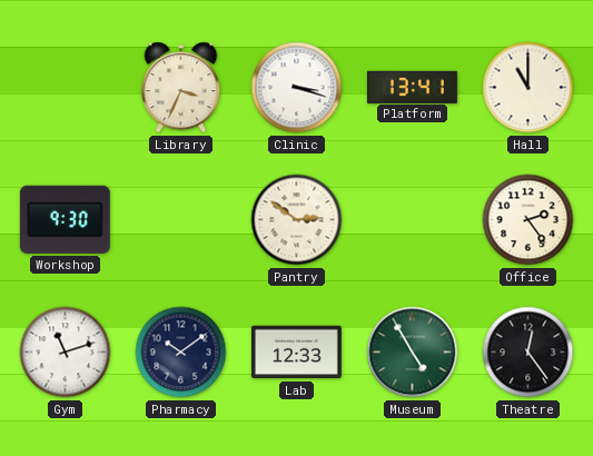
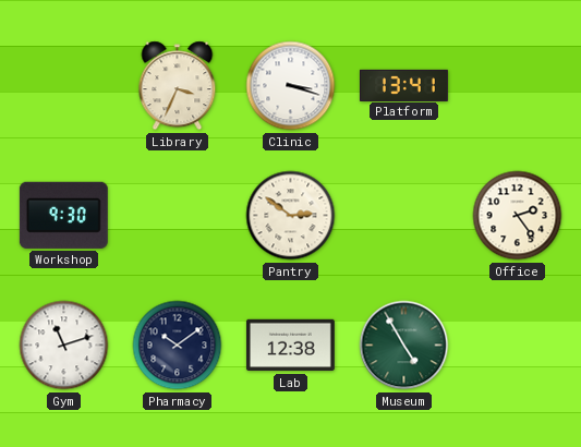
Hall: 11:00 -> none (528, 88)
Lab: 12:33 -> 12:38 (290, 346)
Theatre: 12:24 -> none (528, 353)
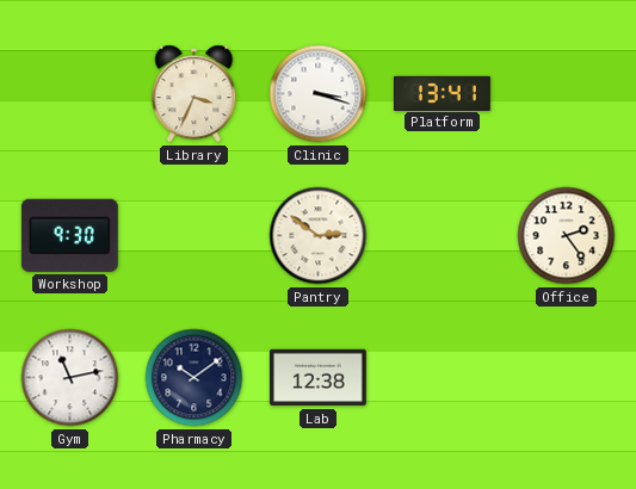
Gym: 11:12 -> 11:13 (70, 378)
Museum: 4:55 -> none (404, 346)
